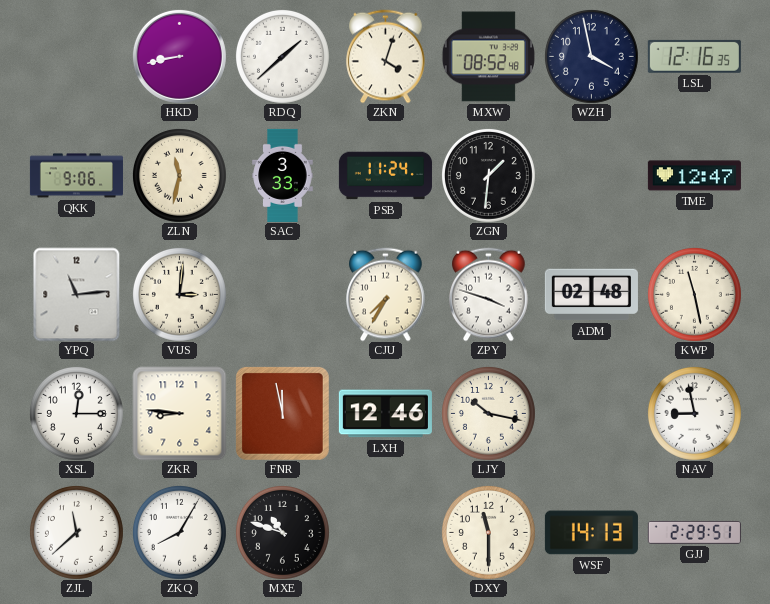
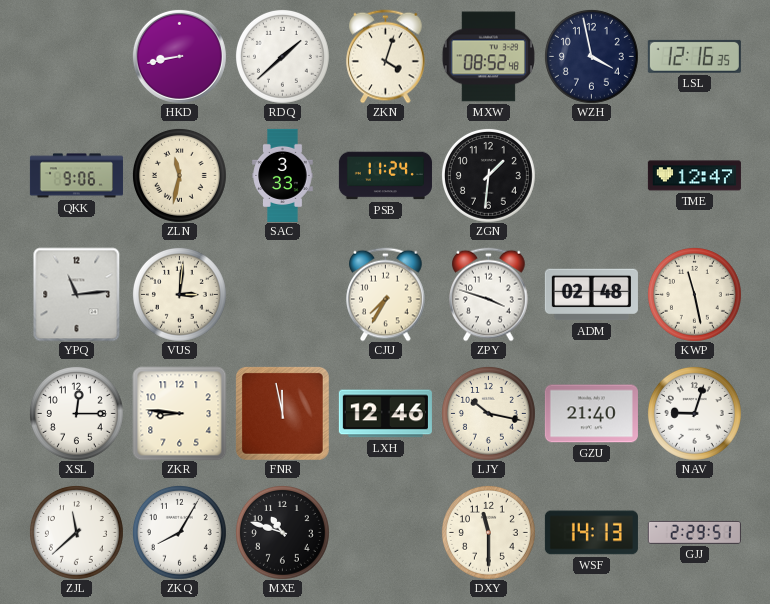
GZU: none -> 21:40 (591, 414)
NAV: 8:58 -> 9:03 (694, 413)
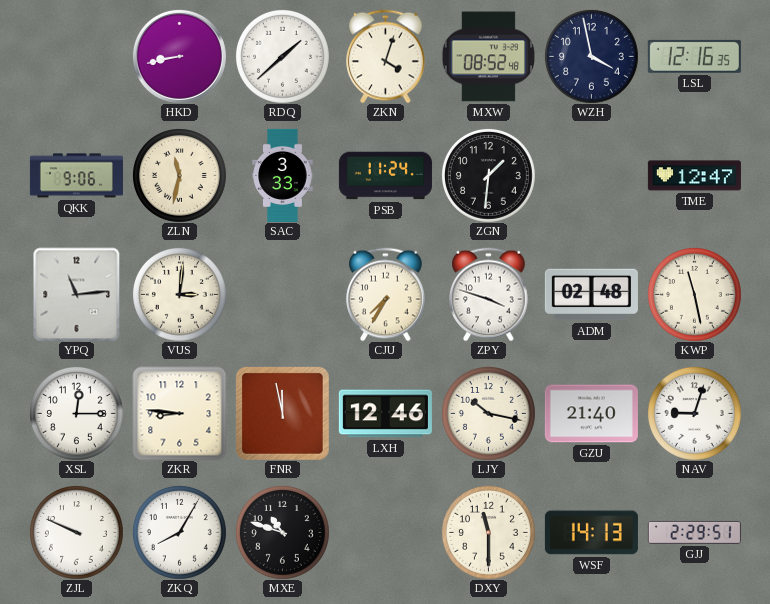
ZJL: 11:38 -> 9:49 (76, 532)
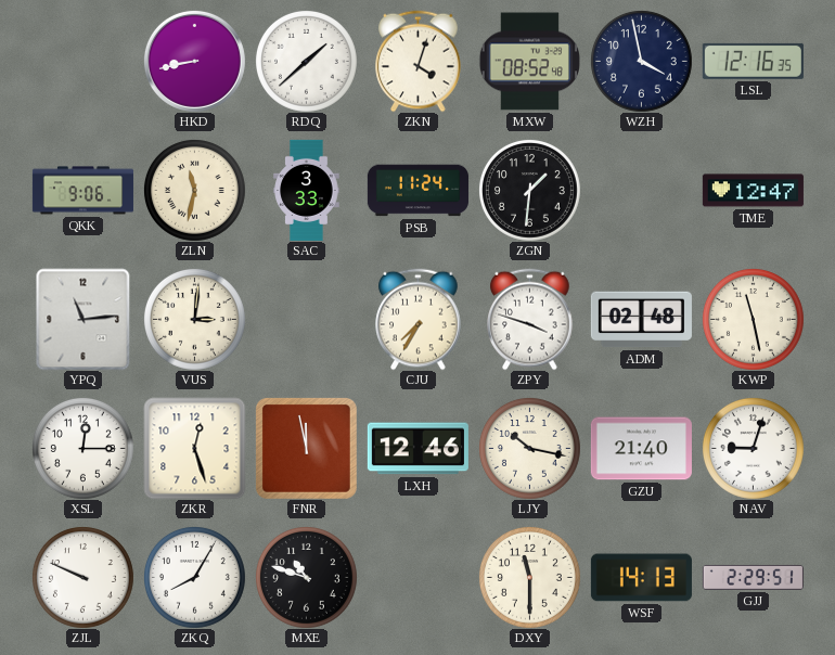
ZKR: 8:46 -> 12:27 (194, 448)
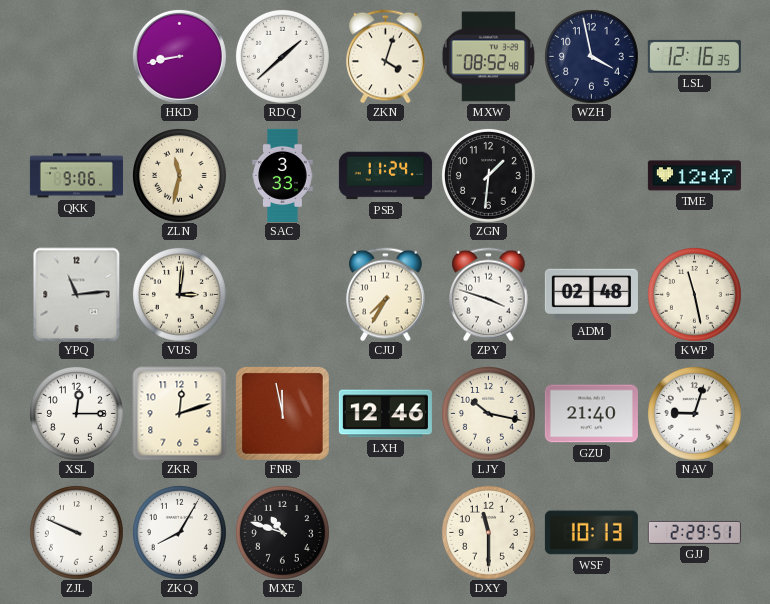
ZKR: 12:27 -> 12:12 (179, 413)
WSF: 14:13 -> 10:13 (591, 533)
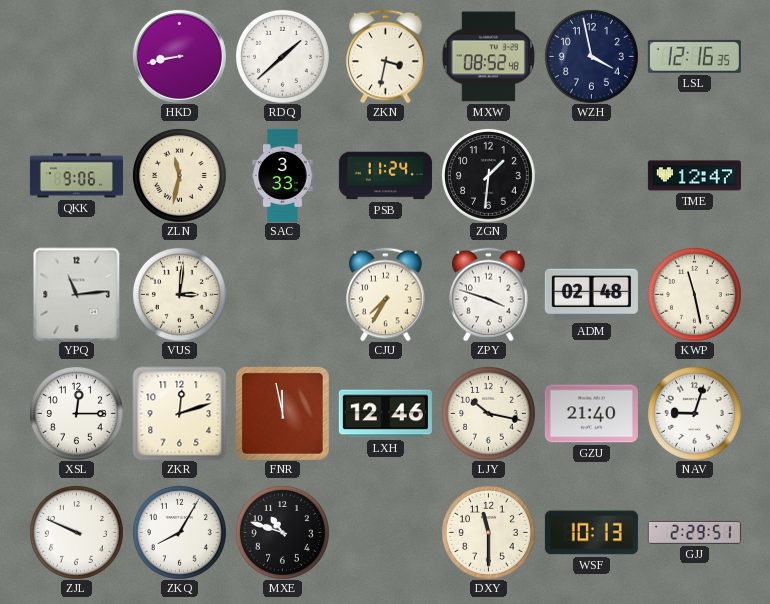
ZKN: 4:03 -> 3:32 (386, 56)
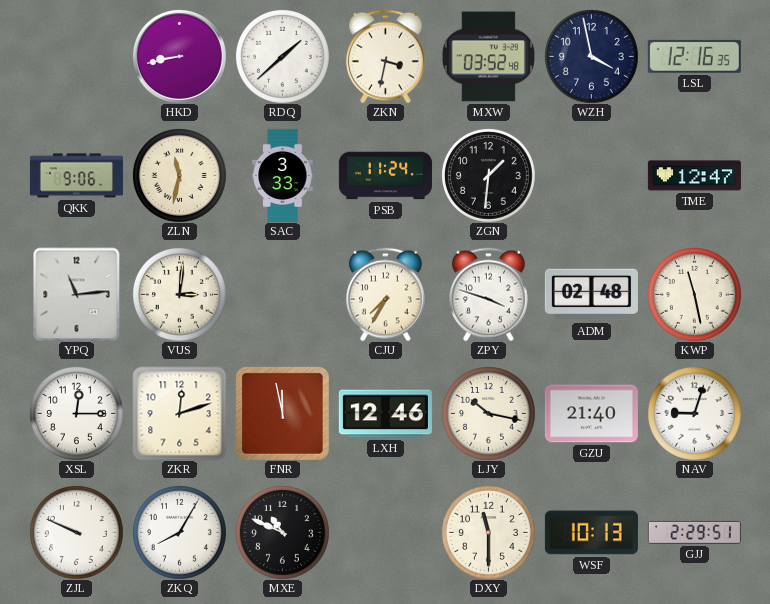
MXW: 08:52 -> 03:52 (488, 57)
MXE: 10:48 -> 10:49 (282, 532)
